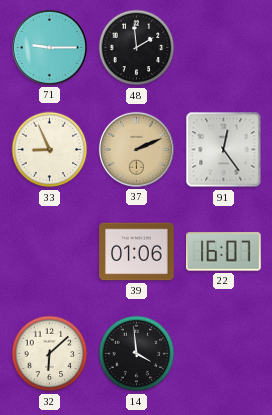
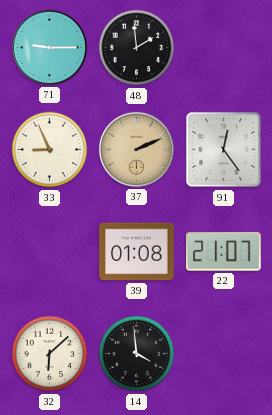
39: 01:06 -> 01:08 (137, 252)
22: 16:07 -> 21:07 (224, 252)
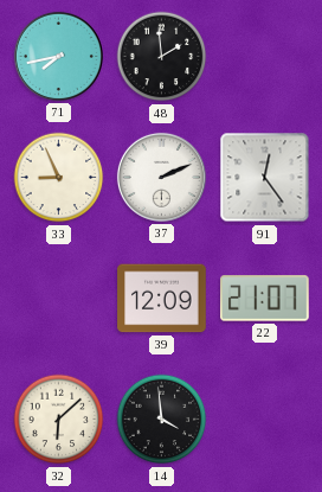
71: 9:15 -> 7:43 (58, 56)
37 dial: champagne -> white (161, 177)
39: 01:08 -> 12:09 (162, 299)
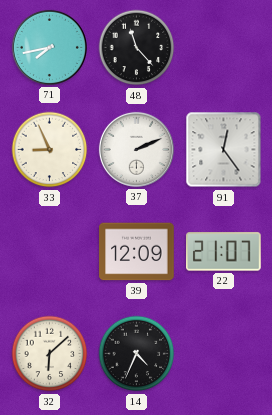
48: 1:59 -> 11:23 (137, 48)
14: 3:59 -> 4:34 (137, 354)
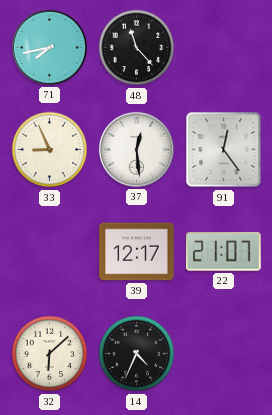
37: 2:11 -> 12:29 (136, 149)
39: 12:09 -> 12:17 (137, 252)
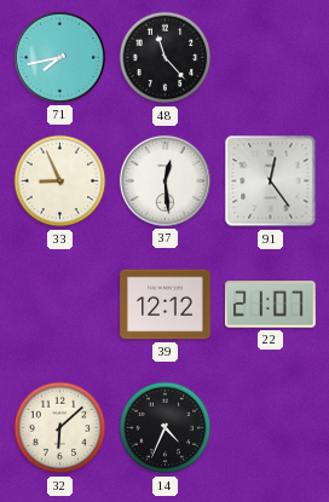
39: 12:17 -> 12:12 (166, 305)
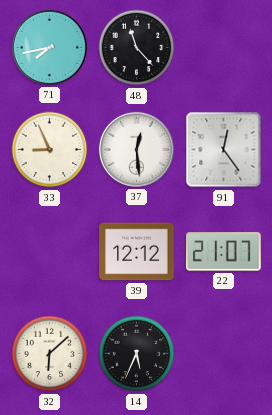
14: 4:34 -> 5:34 (137, 354)
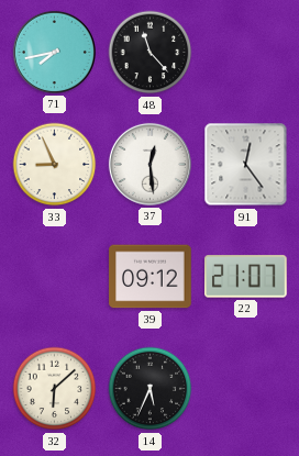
39: 12:12 -> 09:12 (151, 277)
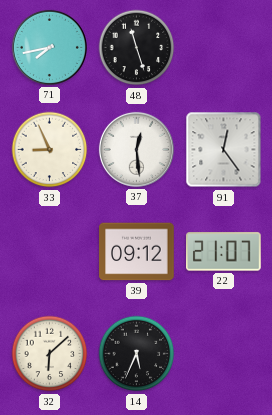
48: 11:23 -> 11:27 (137, 48)
